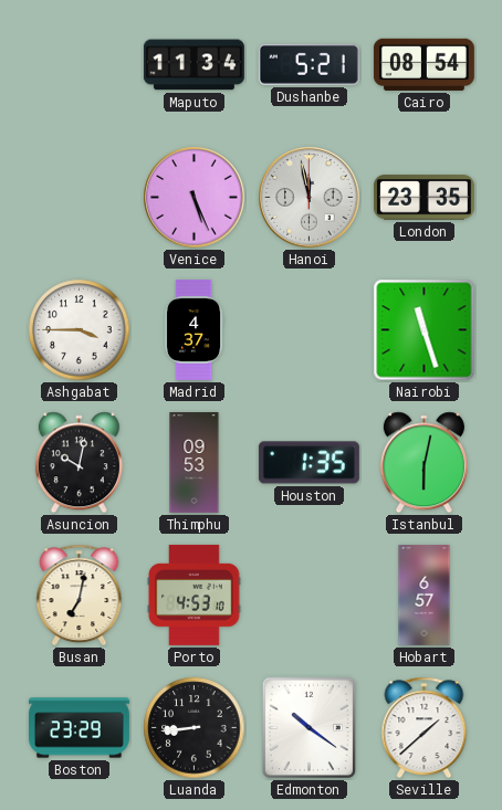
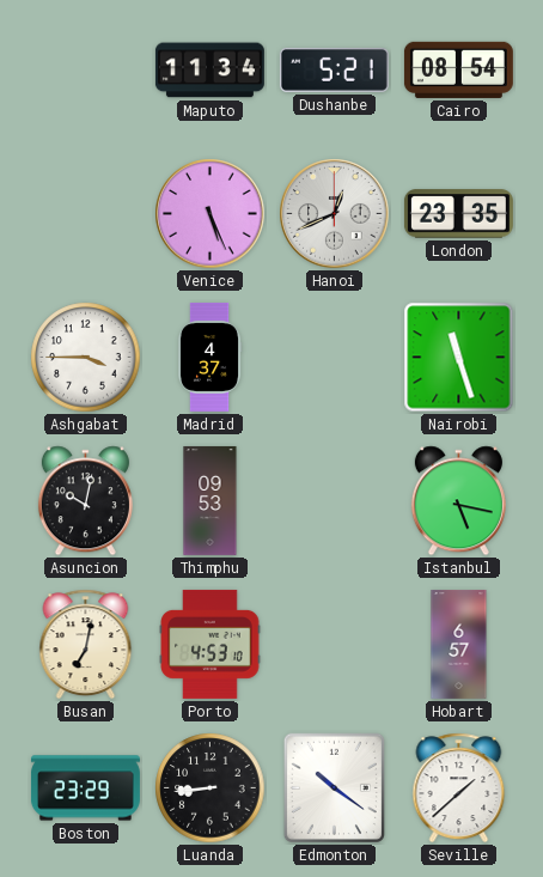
Hanoi: 11:58 -> 12:41 (335, 214)
Houston: 1:35 -> none (308, 463)
Istanbul: 6:02 -> 5:17 (458, 501)
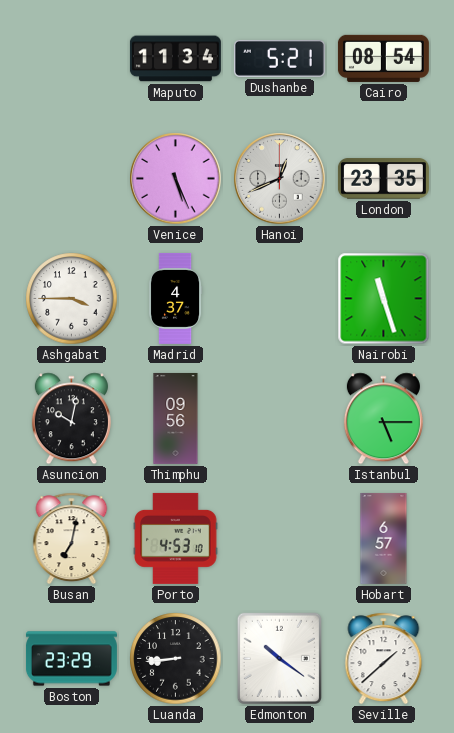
Thimphu: 09:53 -> 09:56 (176, 418)
Istanbul: 5:17 -> 5:15 (383, 419)
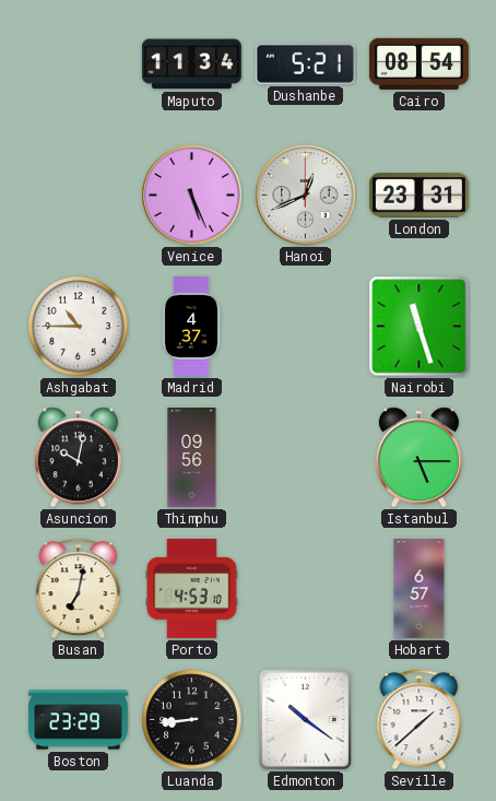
London: 23:35 -> 23:31 (418, 196)
Ashgabat: 3:45 -> 10:45 (79, 327)
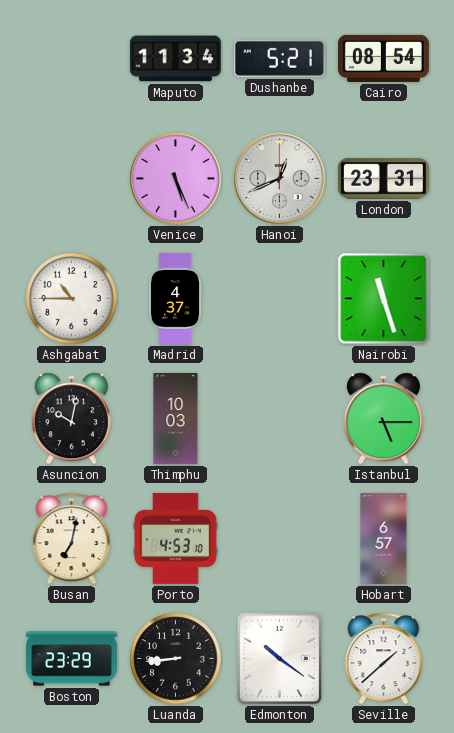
Thimphu: 09:56 -> 10:03 (176, 418)
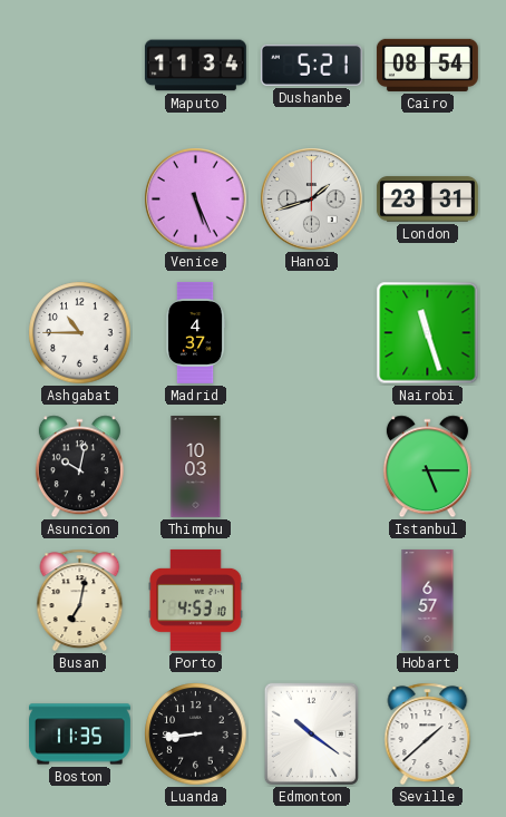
Hanoi: 12:41 -> 1:42 (312, 200)
Boston: 23:29 -> 11:35 (79, 735)
